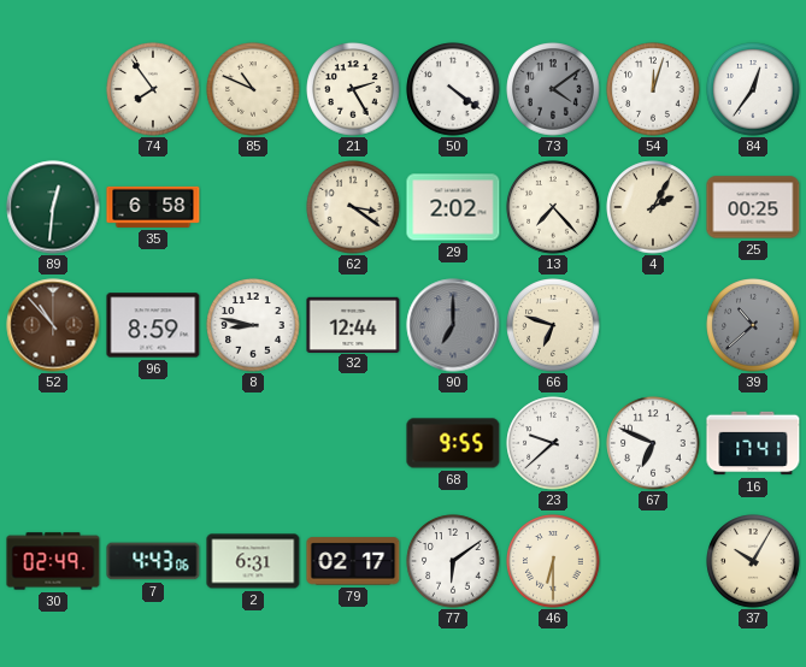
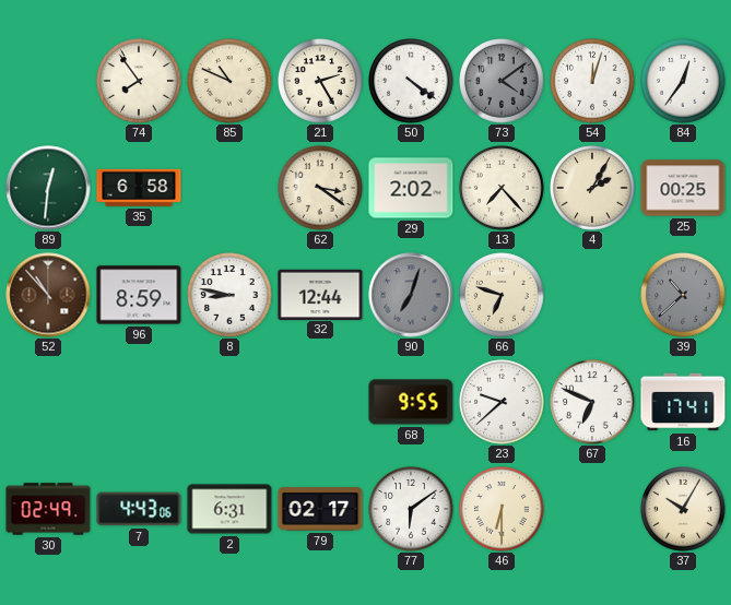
90: 7:00 -> 7:03 (411, 295)
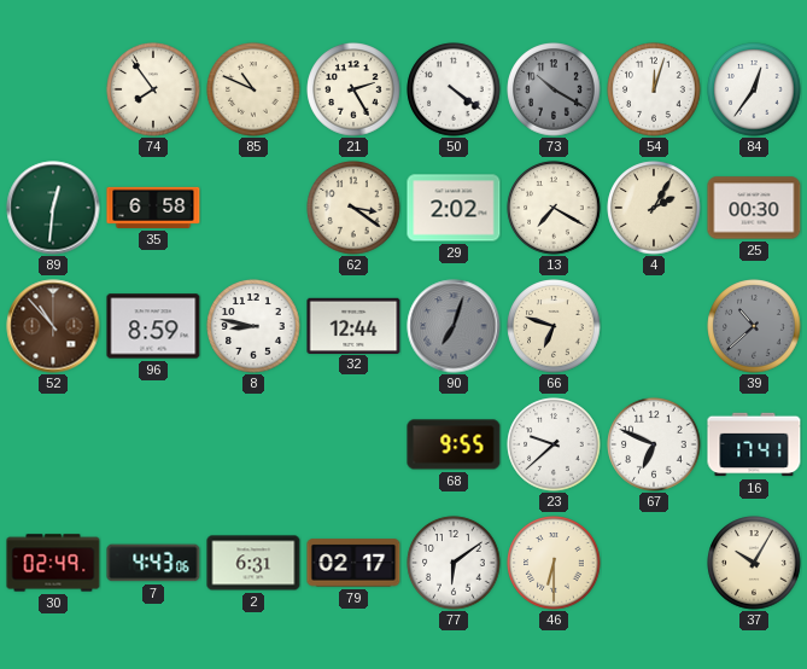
73: 4:09 -> 10:20 (554, 89)
13: 7:23 -> 7:20 (554, 208)
25: 00:25 -> 00:30 (754, 208)
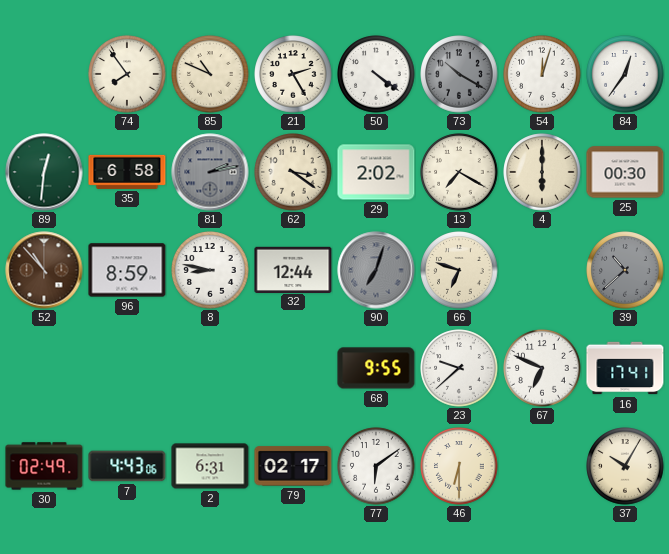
81: none -> 2:13 (210, 172)
4: 2:05 -> 6:00 (542, 172)
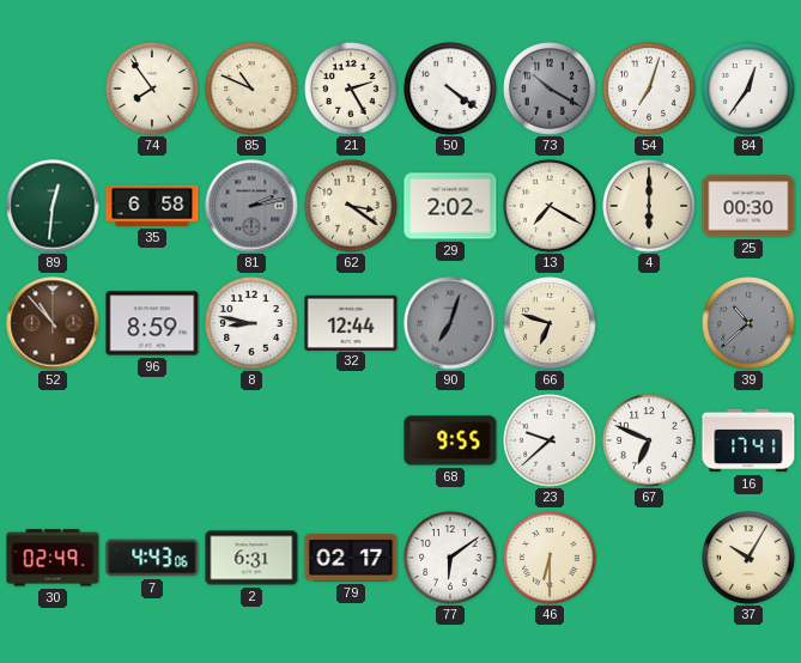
54: 12:03 -> 7:03 (649, 89)
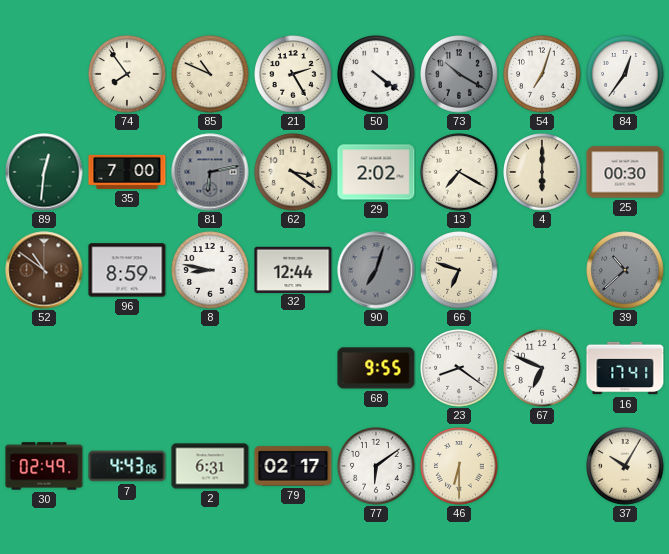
35: 6:58 -> 7:00 (127, 172)
81: 2:13 -> 6:13 (210, 172)
52: 10:53 -> 10:51 (44, 270)
23: 9:38 -> 8:21 (459, 368)
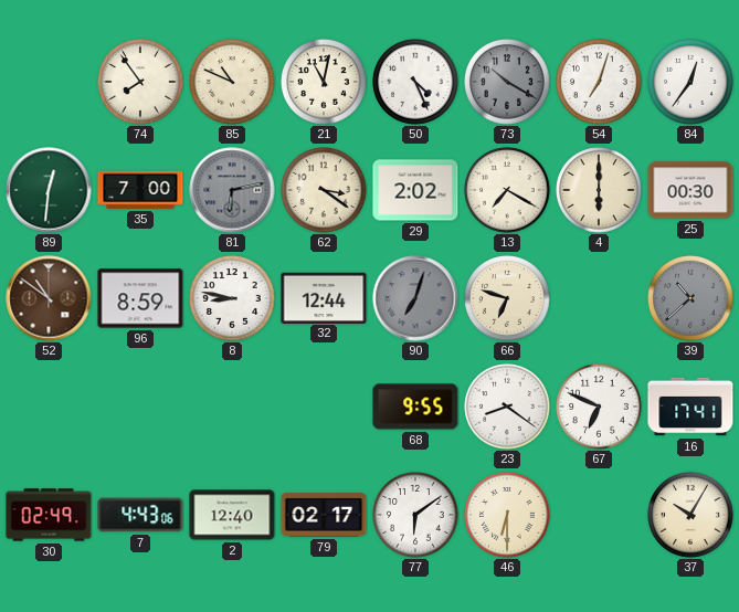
21: 2:25 -> 11:02 (324, 82)
50: 4:21 -> 4:26 (415, 82)
2: 6:31 -> 12:40 (232, 515)
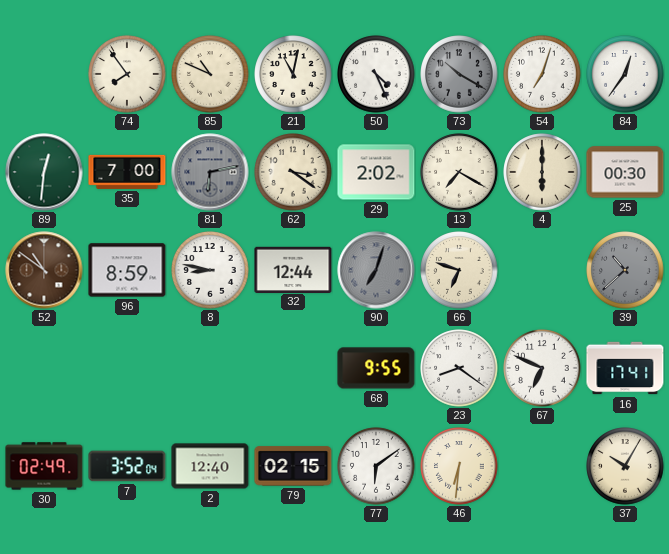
7: 4:43 -> 3:52 (127, 466)
79: 02:17 -> 02:15 (293, 466)
46: 6:30 -> 6:31 (459, 466)
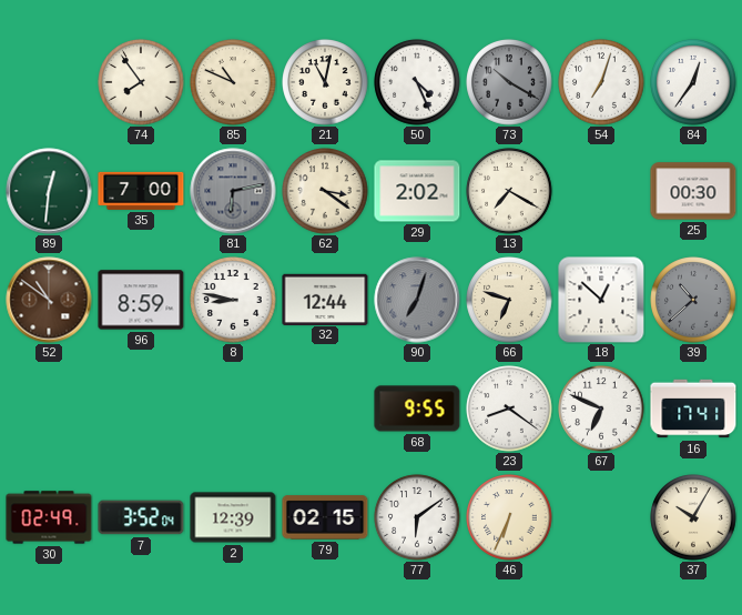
4: 6:00 -> none (542, 172)
18: none -> 12:52 (601, 300)
2: 12:40 -> 12:39 (233, 517)
46: 6:31 -> 6:34 (509, 517)
